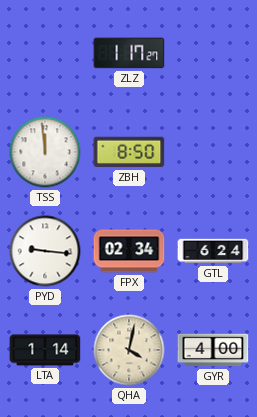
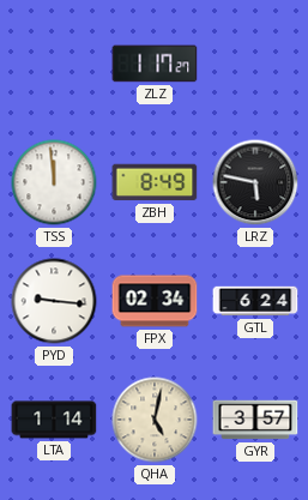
ZBH: 8:50 -> 8:49 (155, 182)
LRZ: none -> 5:47 (255, 182)
QHA: 4:02 -> 5:02 (155, 420)
GYR: 4:00 -> 3:57 (255, 420)
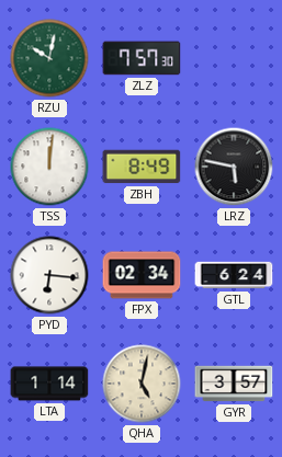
RZU: none -> 10:02 (49, 58)
ZLZ: 1:17 -> 7:57 (142, 58)
TSS: 11:59 -> 12:01 (49, 167)
PYD: 9:16 -> 6:16 (49, 275)
